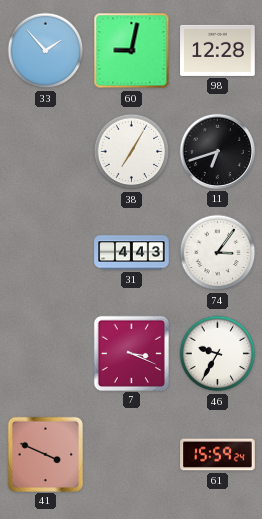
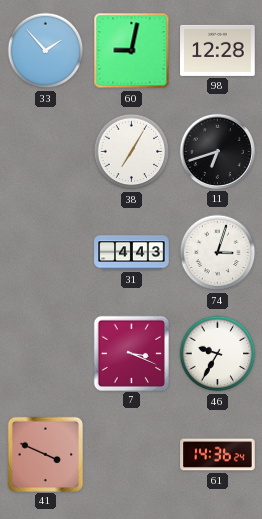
74: 3:06 -> 3:03 (218, 253)
61: 15:59 -> 14:36 (218, 455)
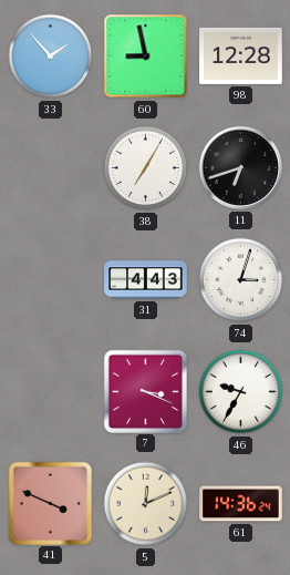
60: 9:02 -> 8:58 (146, 57)
5: none -> 12:11 (146, 504)
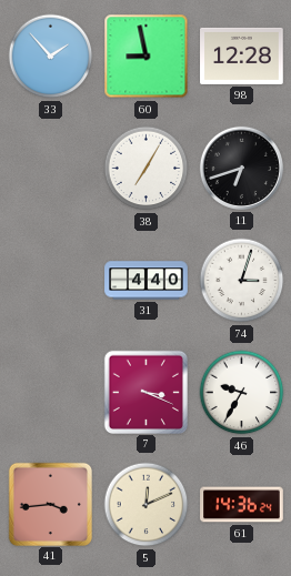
31: 4:43 -> 4:40 (147, 281)
41: 3:49 -> 3:44 (50, 504)
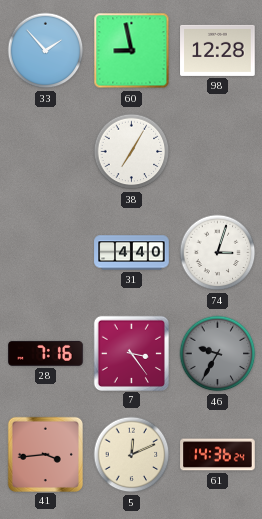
11: 6:42 -> none (241, 168)
28: none -> 7:16 (46, 353)
7: 3:19 -> 3:24 (131, 353)
46 dial: white -> grey (218, 354)
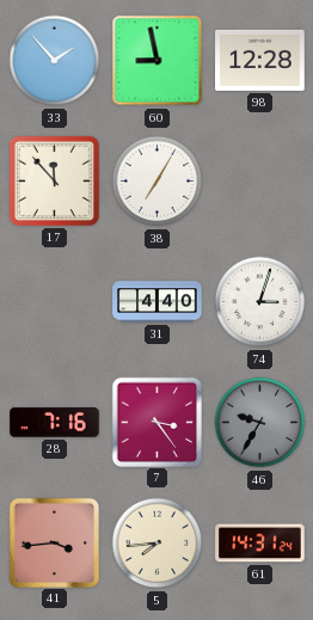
17: none -> 11:53 (54, 180)
5: 12:11 -> 7:44 (158, 544)
61: 14:36 -> 14:31 (260, 544)
